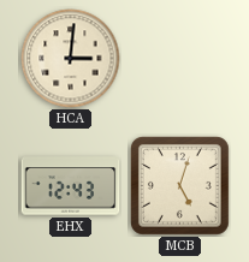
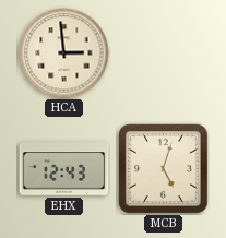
HCA: 3:01 -> 2:59 (64, 53)
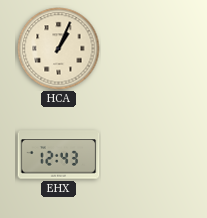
HCA: 2:59 -> 1:04 (59, 49)
MCB: 5:03 -> none (163, 168)
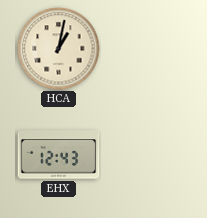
HCA: 1:04 -> 1:02 (59, 49)
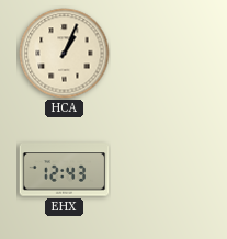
HCA: 1:02 -> 1:04 (65, 54)
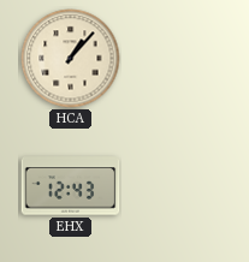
HCA: 1:04 -> 1:07 (71, 59)
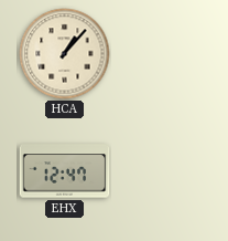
EHX: 12:43 -> 12:47 (65, 171)
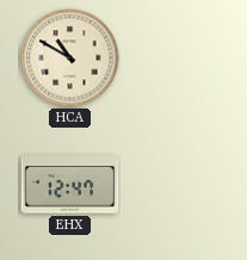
HCA: 1:07 -> 10:50 (70, 58)
